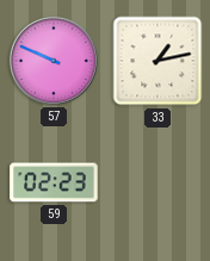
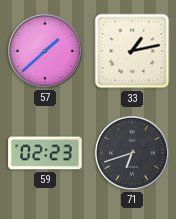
57: 9:49 -> 1:38 (45, 51)
71: none -> 6:42 (132, 153)
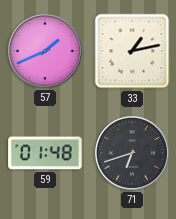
57: 1:38 -> 1:41 (45, 51)
59: 02:23 -> 01:48 (45, 153)
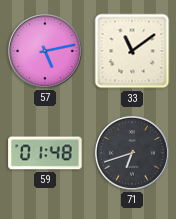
57: 1:41 -> 5:13 (45, 51)
33: 1:13 -> 11:09 (132, 51)
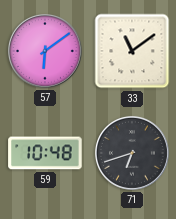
57: 5:13 -> 6:09 (45, 51)
59: 01:48 -> 10:48 (45, 153)
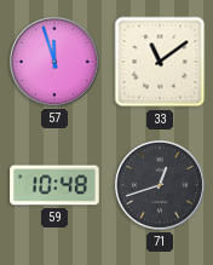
57: 6:09 -> 11:57 (54, 62)
71: 6:42 -> 12:42 (160, 185)
